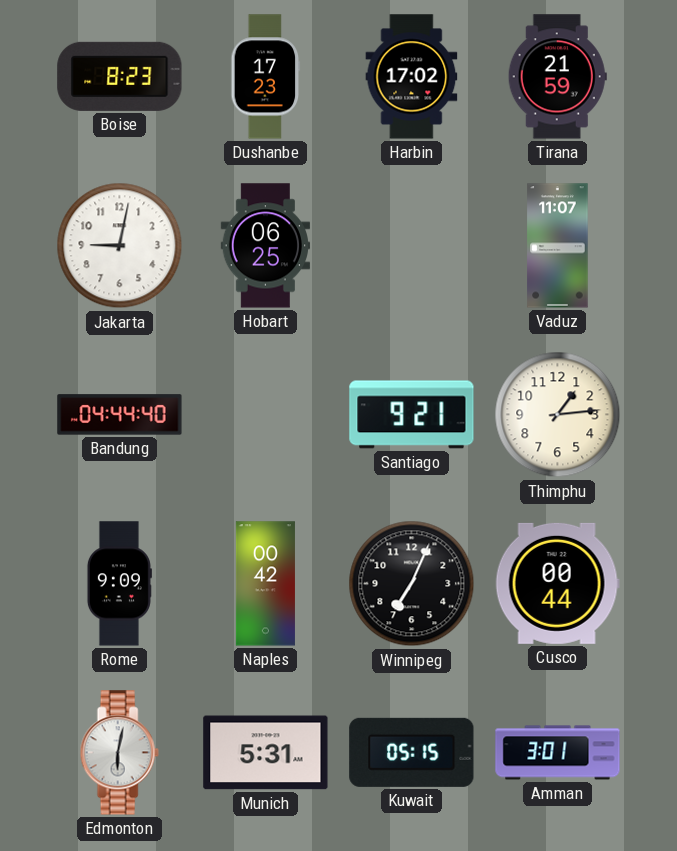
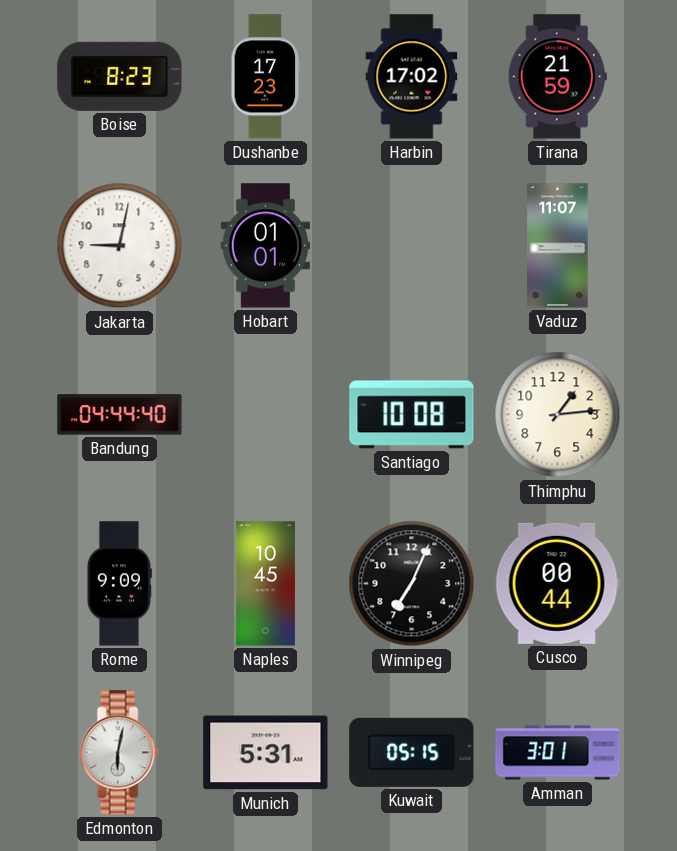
Hobart: 06:25 -> 01:01 (265, 246)
Santiago: 9:21 -> 10:08 (412, 415)
Naples: 00:42 -> 10:45 (265, 584)
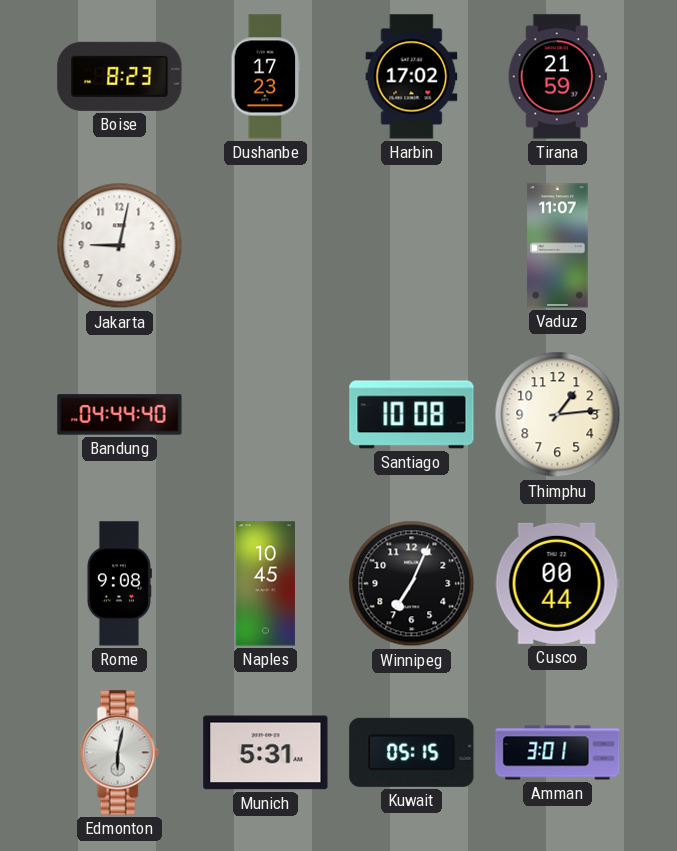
Hobart: 01:01 -> none (265, 246)
Rome: 9:09 -> 9:08 (119, 584)
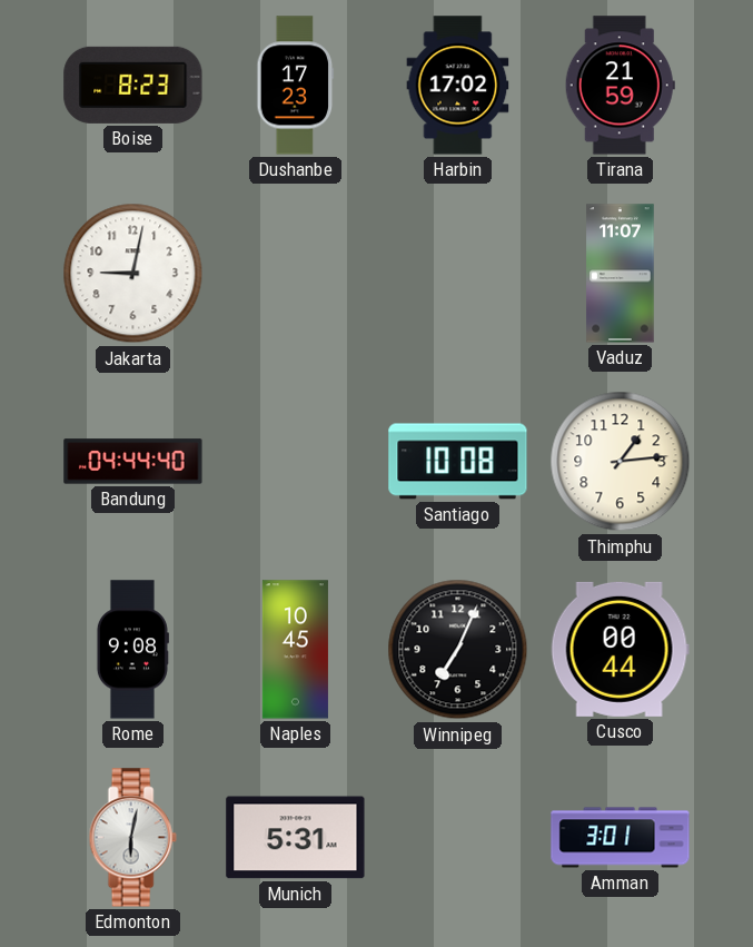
Kuwait: 05:15 -> none (412, 752)
